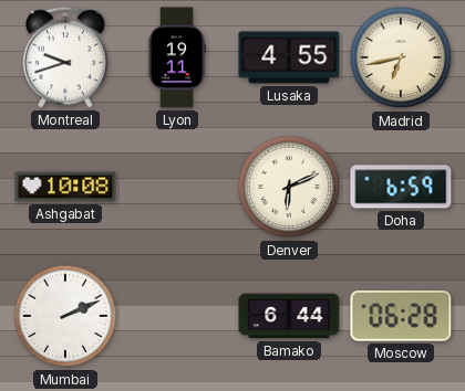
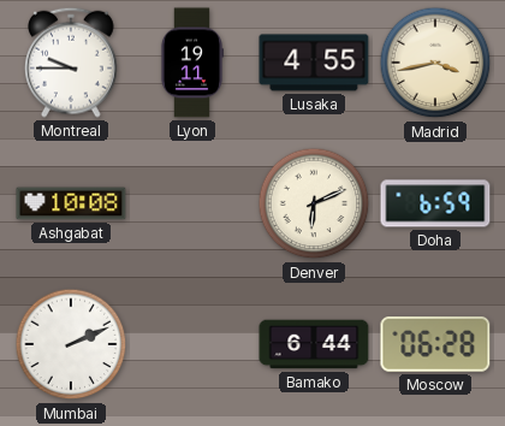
Montreal: 9:42 -> 9:45 (72, 63)
Madrid: 6:43 -> 3:43 (435, 63)
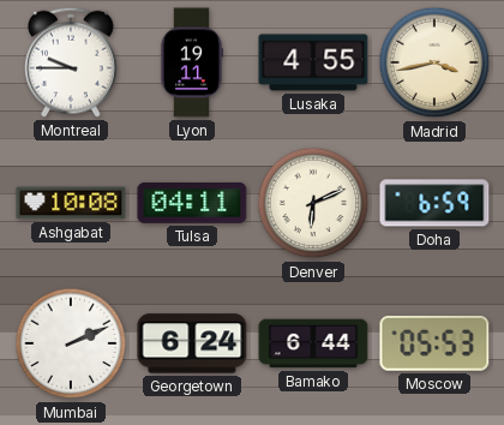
Tulsa: none -> 04:11 (192, 203)
Georgetown: none -> 6:24 (192, 343)
Moscow: 06:28 -> 05:53 (434, 343)
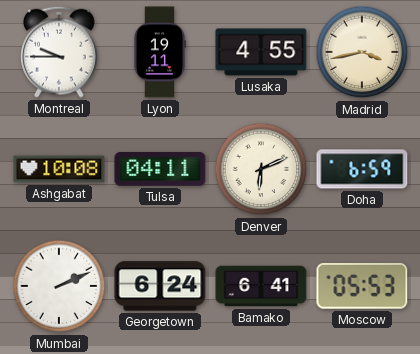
Bamako: 6:44 -> 6:41 (261, 286)
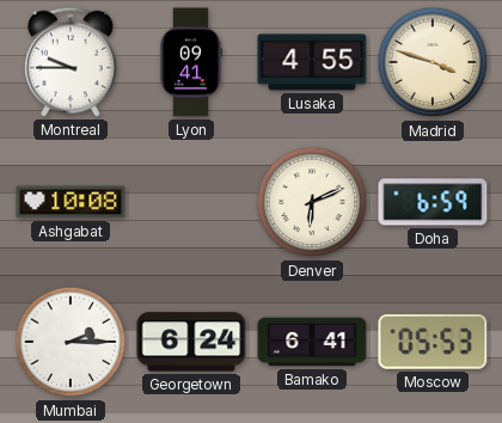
Lyon: 19:11 -> 09:41 (190, 62)
Madrid: 3:43 -> 3:48 (433, 62)
Tulsa: 04:11 -> none (160, 169)
Mumbai: 2:11 -> 2:15 (71, 342)
